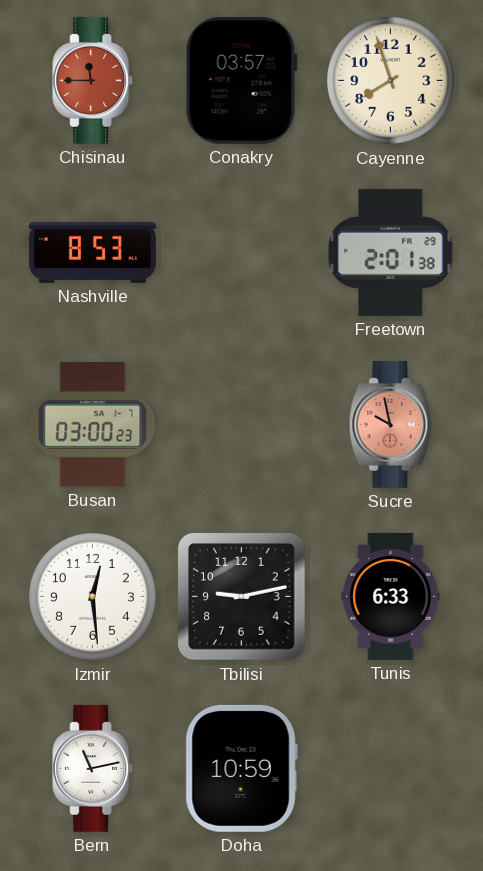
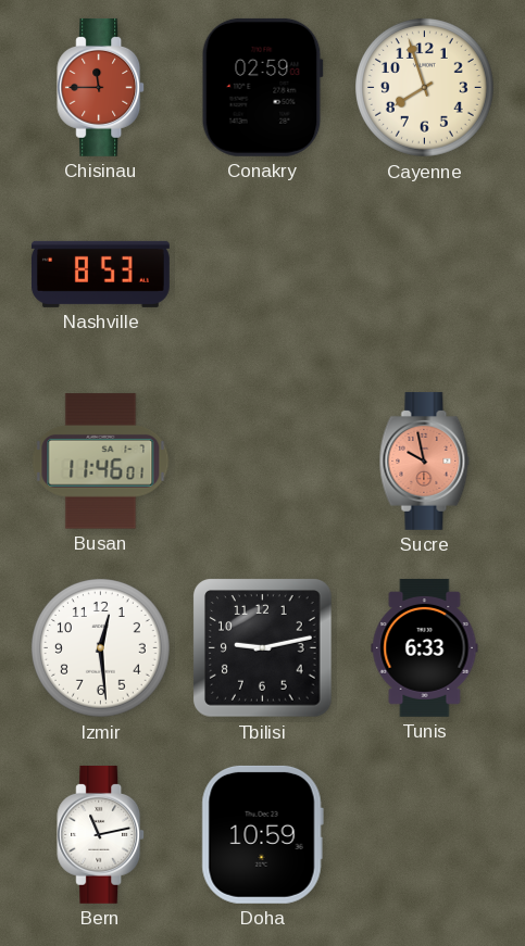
Conakry: 03:57 -> 02:59 (262, 87)
Freetown: 2:01 -> none (391, 252)
Busan: 03:00 -> 11:46 (101, 462)
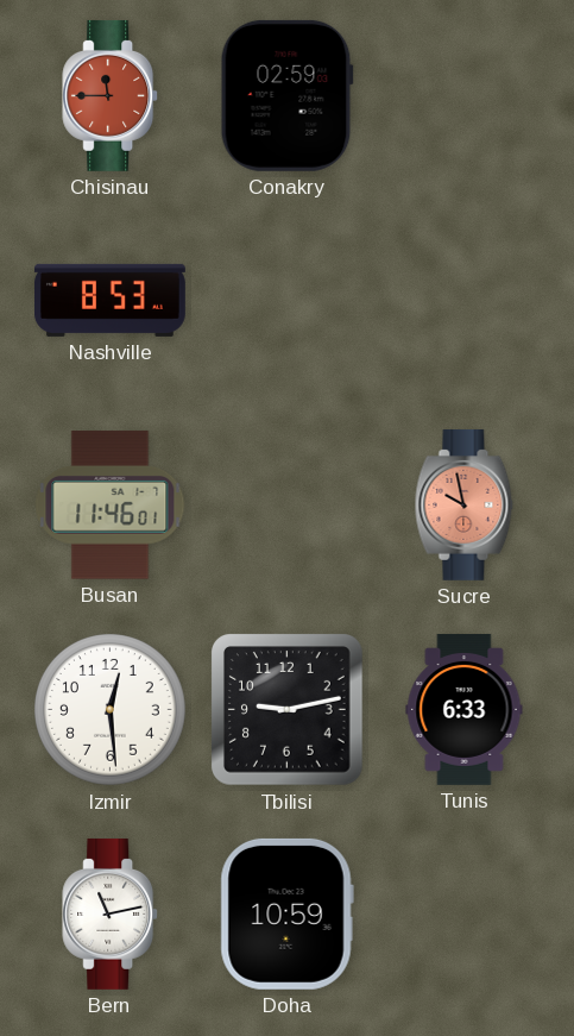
Cayenne: 7:57 -> none (425, 88)
